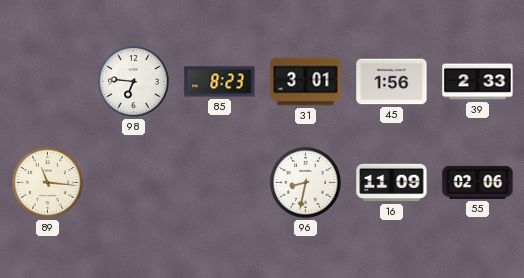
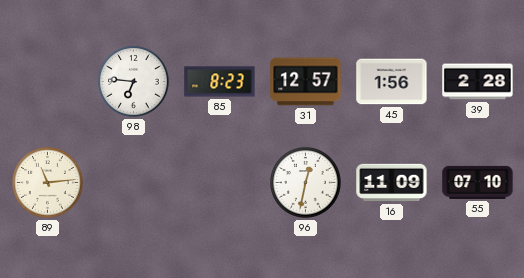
31: 3:01 -> 12:57 (306, 82)
39: 2:33 -> 2:28 (478, 82)
89: 11:16 -> 11:14 (48, 183)
96: 8:32 -> 12:32 (306, 183)
55: 02:06 -> 07:10 (478, 182)
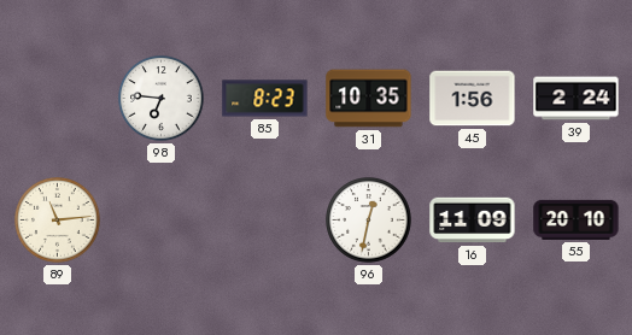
31: 12:57 -> 10:35 (369, 99)
39: 2:28 -> 2:24 (577, 99)
55: 07:10 -> 20:10 (577, 219)
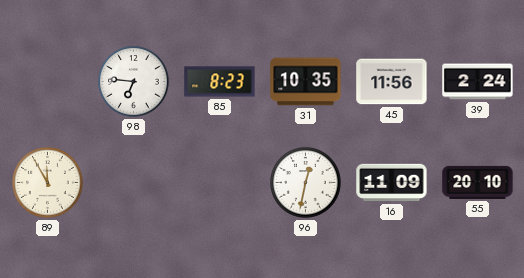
45: 1:56 -> 11:56 (392, 82)
89: 11:14 -> 11:55 (48, 183)
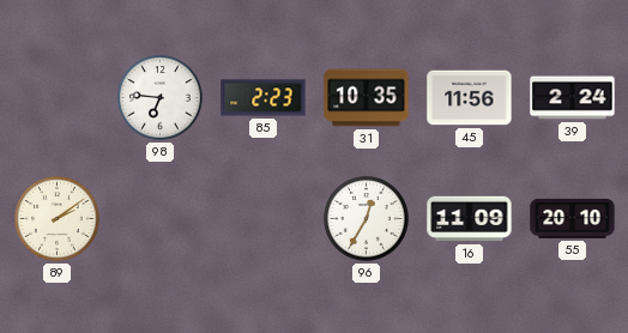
85: 8:23 -> 2:23 (264, 98)
89: 11:55 -> 2:09 (58, 219)
96: 12:32 -> 12:35 (367, 219)
